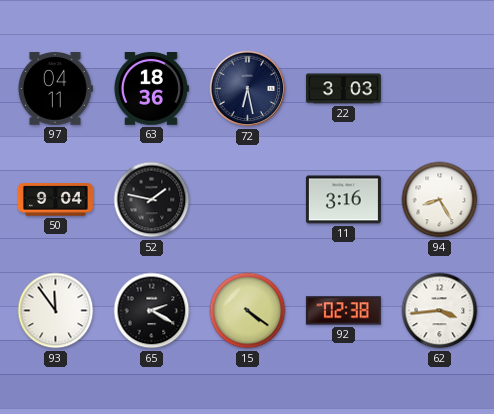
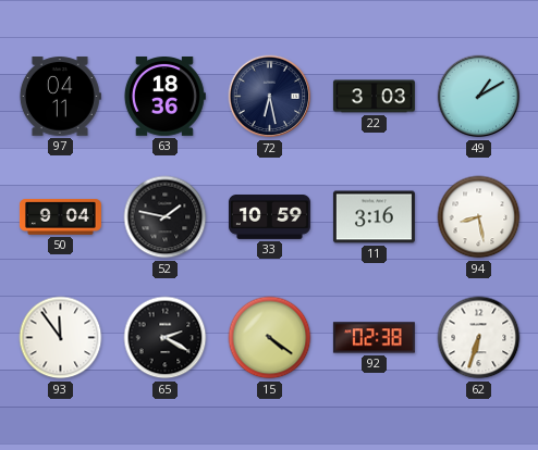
49: none -> 1:10 (479, 97)
33: none -> 10:59 (269, 217)
94: 8:25 -> 8:28 (479, 217)
62: 3:44 -> 6:33 (479, 338)
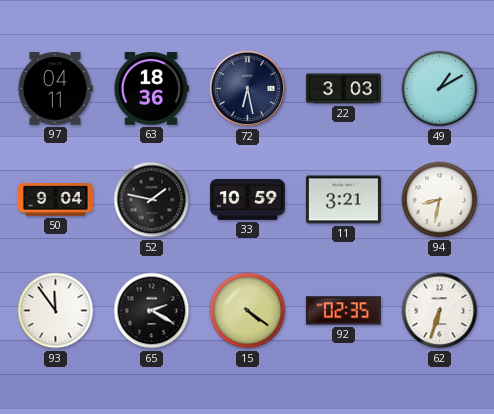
11: 3:16 -> 3:21 (343, 200)
94: 8:28 -> 8:32 (440, 200)
92: 02:38 -> 02:35 (343, 311)
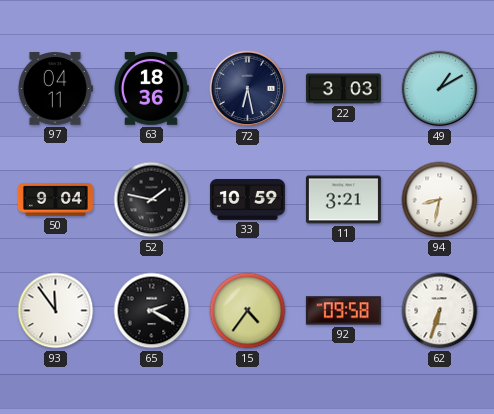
15: 4:21 -> 4:36 (248, 311)
92: 02:35 -> 09:58 (343, 311)
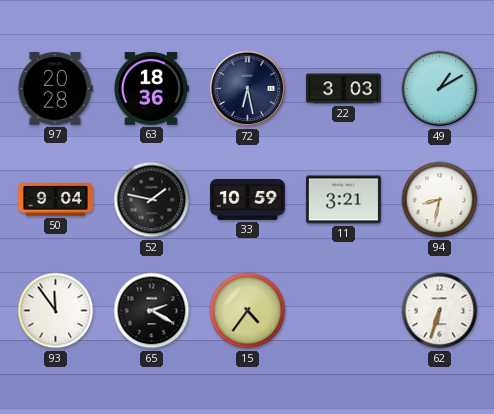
97: 04:11 -> 20:28 (55, 89)
92: 09:58 -> none (343, 311)
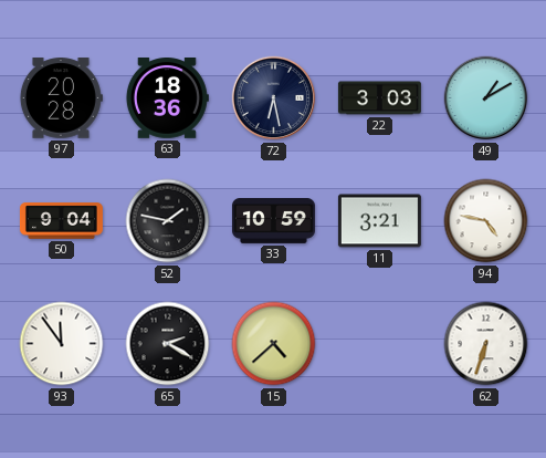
94: 8:32 -> 4:47 (486, 221)
15: 4:36 -> 4:38 (274, 344)
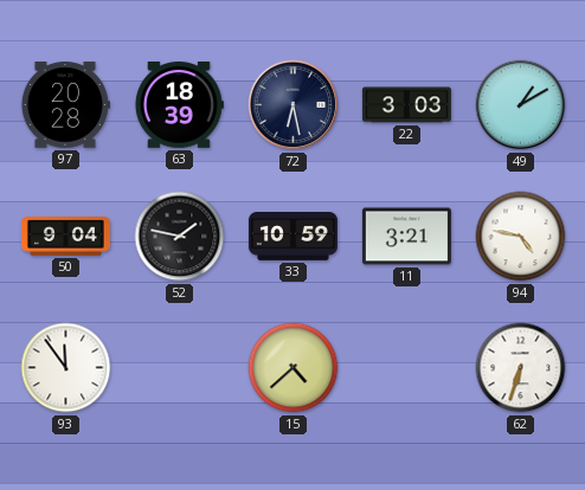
63: 18:36 -> 18:39 (179, 105)
65: 2:20 -> none (168, 344)
